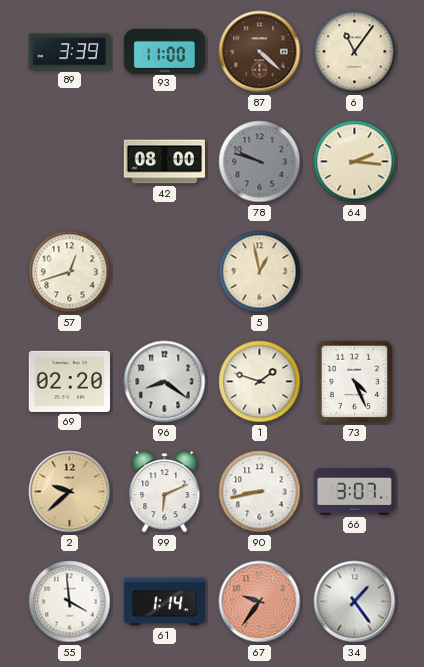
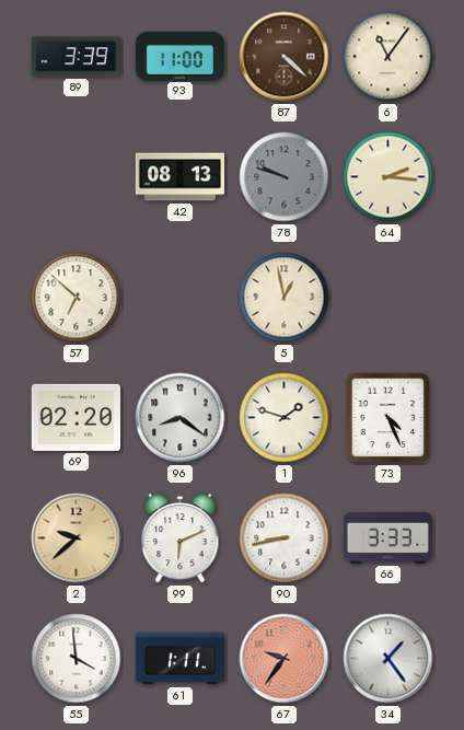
42: 08:00 -> 08:13 (179, 177)
57: 12:42 -> 6:52 (77, 298)
66: 3:07 -> 3:33 (388, 537)
61: 1:14 -> 1:11 (181, 659)
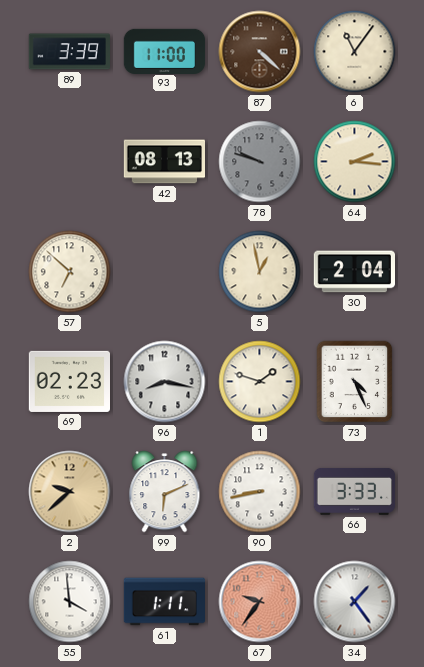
30: none -> 2:04 (354, 272)
69: 02:20 -> 02:23 (69, 381)
96: 8:21 -> 8:17 (165, 382)
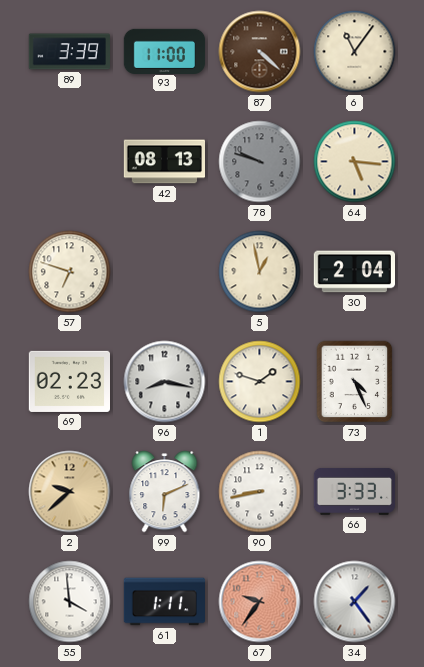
64: 2:16 -> 5:16 (355, 162)
57: 6:52 -> 6:48 (70, 272)
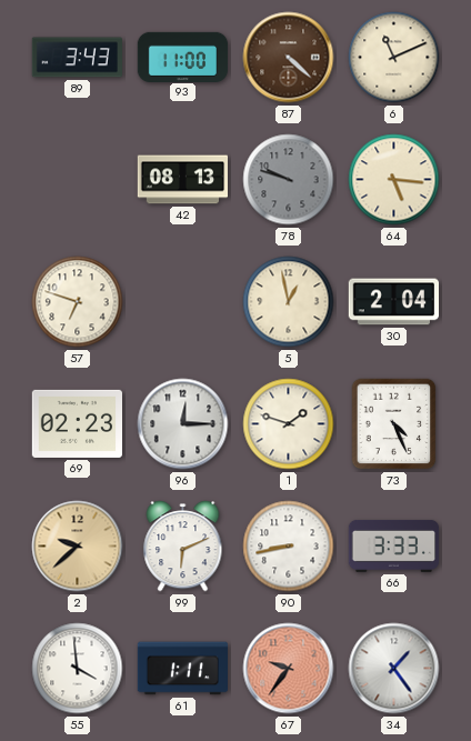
89: 3:39 -> 3:43 (77, 58)
6: 11:06 -> 11:11 (394, 58)
96: 8:17 -> 12:15 (183, 424)
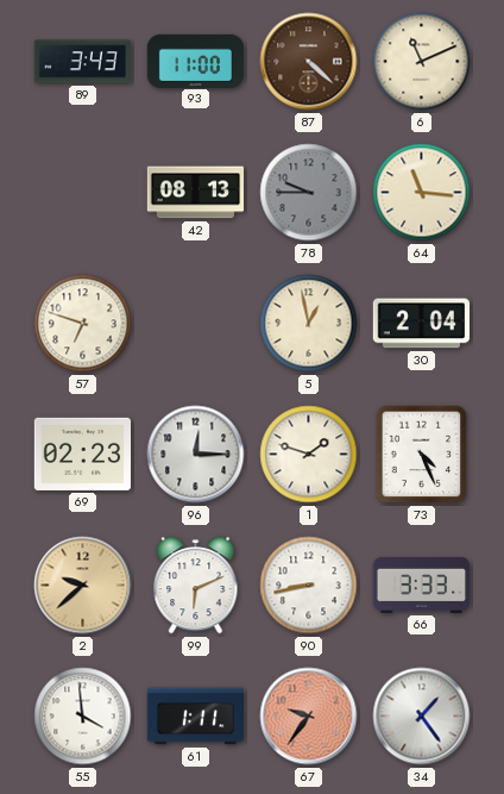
78: 9:48 -> 9:45 (309, 193)
64: 5:16 -> 11:16 (422, 193)
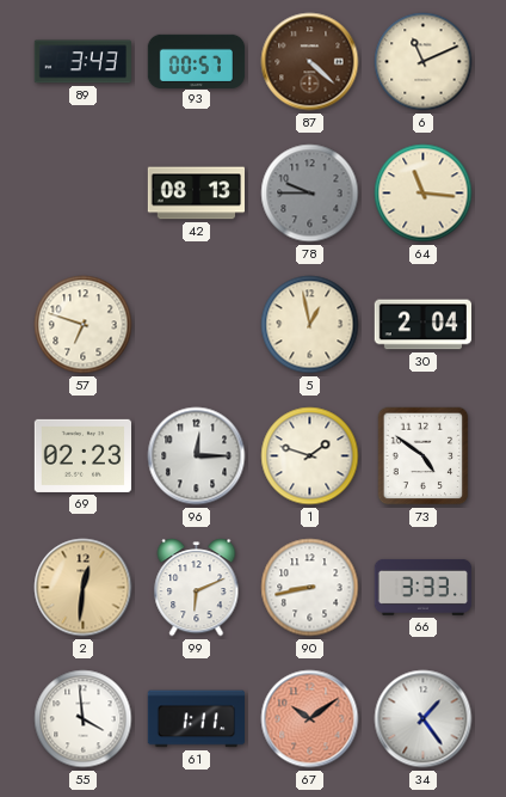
93: 11:00 -> 00:57 (197, 61)
73: 4:26 -> 4:51 (424, 456)
2: 9:38 -> 12:31 (84, 588)
67: 9:36 -> 10:09 (310, 719)
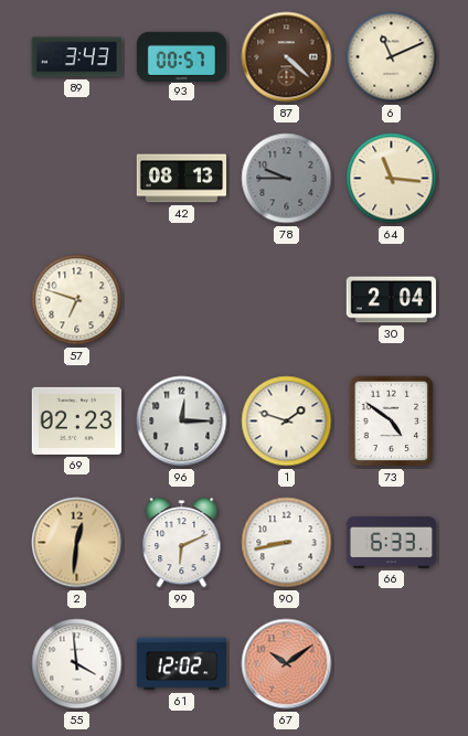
5: 12:58 -> none (310, 325)
66: 3:33 -> 6:33 (392, 542)
61: 1:11 -> 12:02 (182, 664)
34: 1:24 -> none (424, 719)
